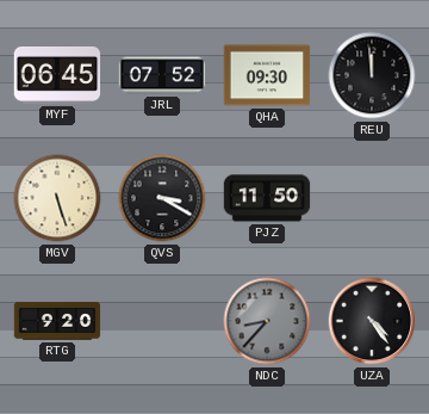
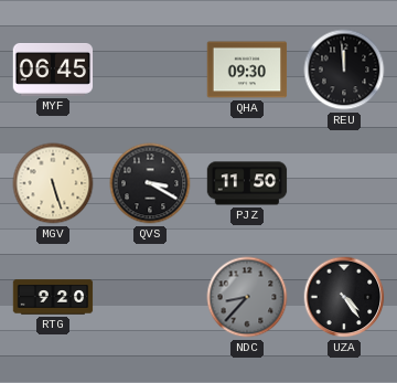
JRL: 07:52 -> none (162, 75)
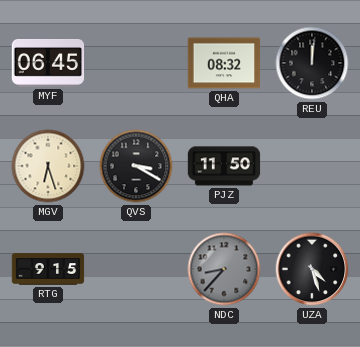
QHA: 09:30 -> 08:32 (224, 63)
REU: 11:59 -> 12:01 (312, 63)
MGV: 5:27 -> 6:27 (48, 166)
RTG: 9:20 -> 9:15 (48, 269)
UZA: 4:24 -> 4:27 (312, 269)
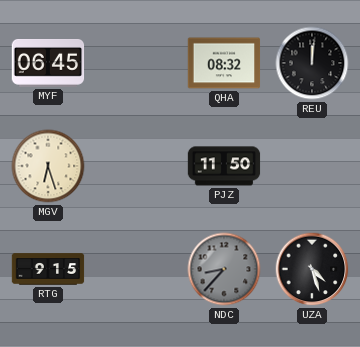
QVS: 3:20 -> none (136, 166)
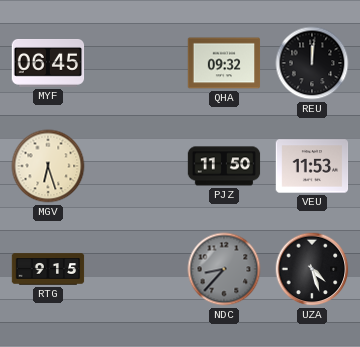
QHA: 08:32 -> 09:32 (224, 63)
VEU: none -> 11:53 (312, 166)
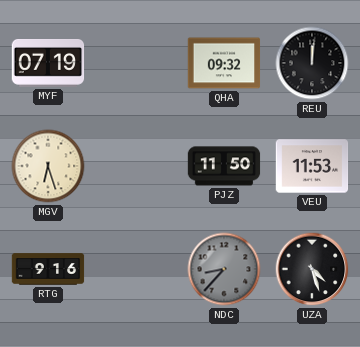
MYF: 06:45 -> 07:19 (48, 64)
RTG: 9:15 -> 9:16 (48, 269)
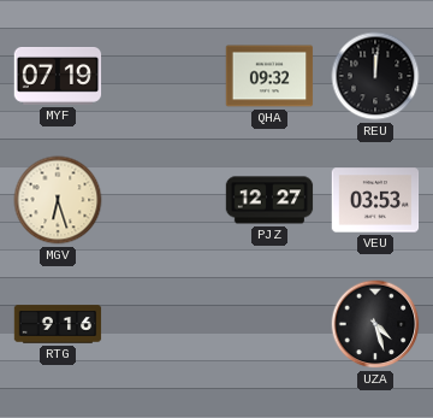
PJZ: 11:50 -> 12:27 (269, 200)
VEU: 11:53 -> 03:53 (375, 200)
NDC: 8:37 -> none (224, 269)
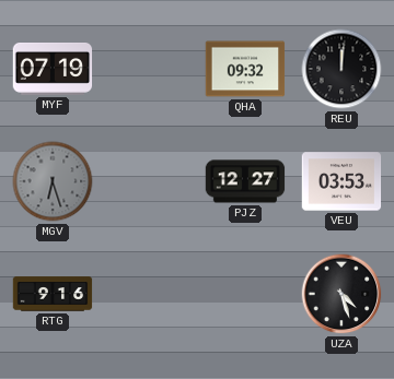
MGV dial: cream -> grey (53, 181)
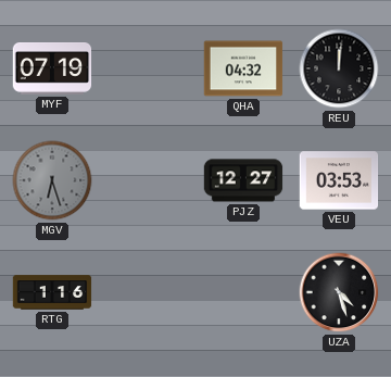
QHA: 09:32 -> 04:32 (243, 68)
RTG: 9:16 -> 1:16 (52, 292)
